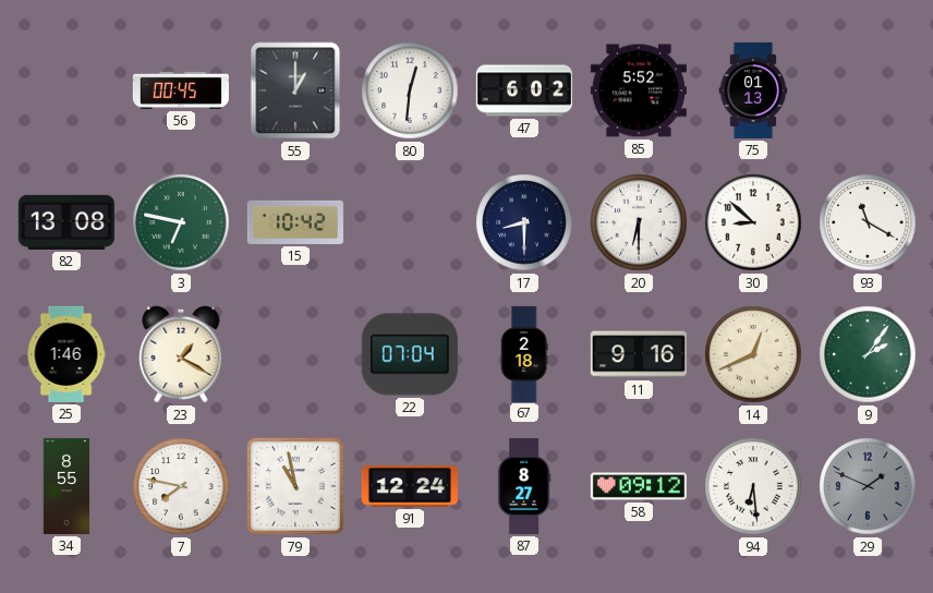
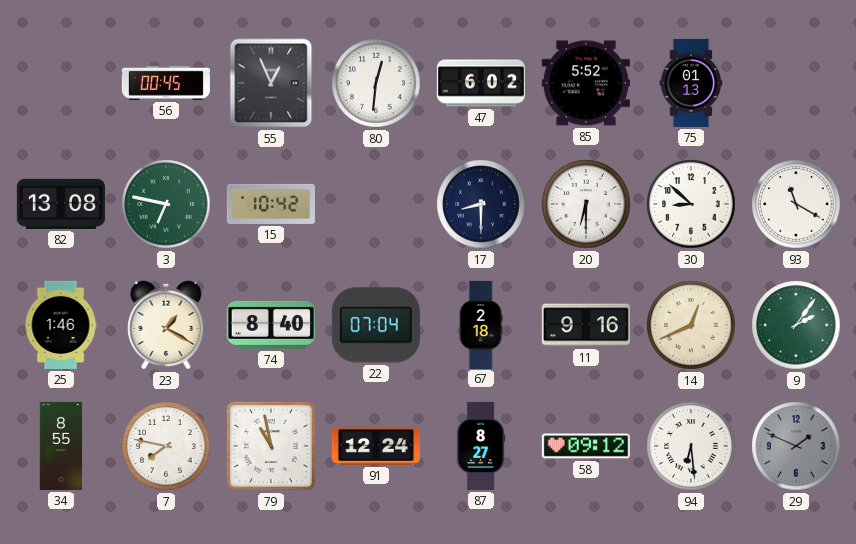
55: 1:00 -> 12:56 (271, 83)
74: none -> 8:40 (271, 325)
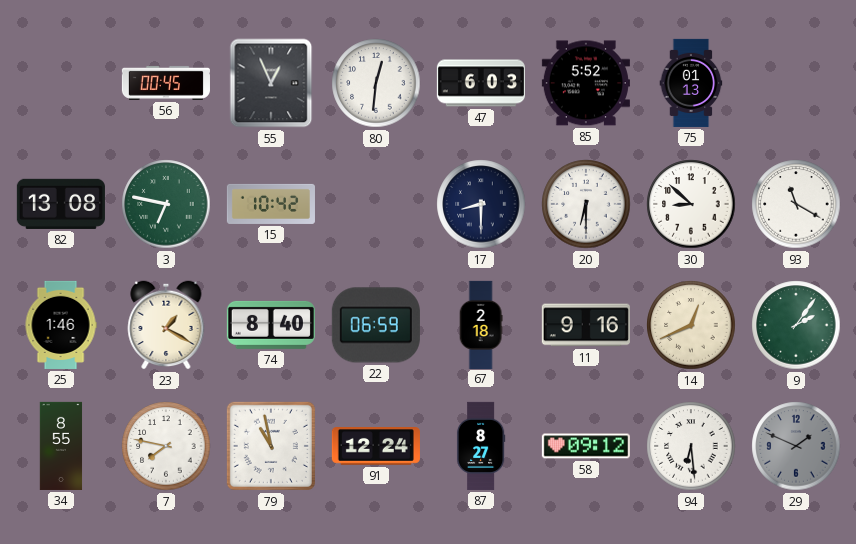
47: 6:02 -> 6:03 (481, 83)
22: 07:04 -> 06:59 (376, 325)
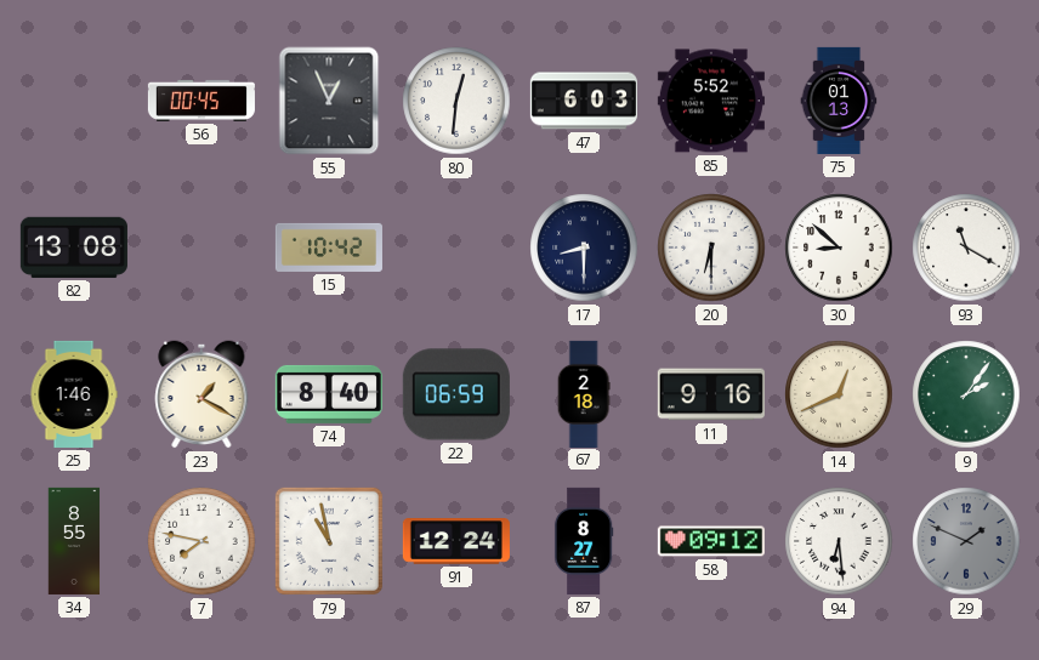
3: 6:47 -> none (166, 204)
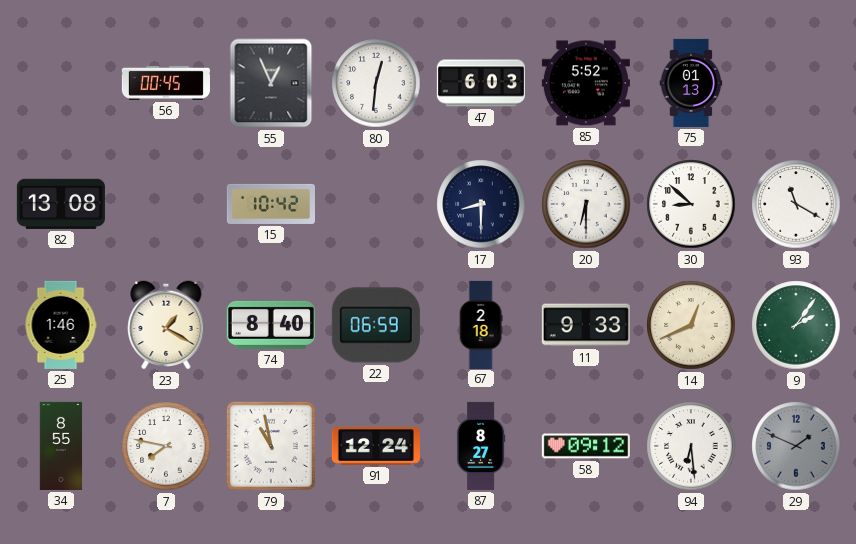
11: 9:16 -> 9:33 (586, 325)
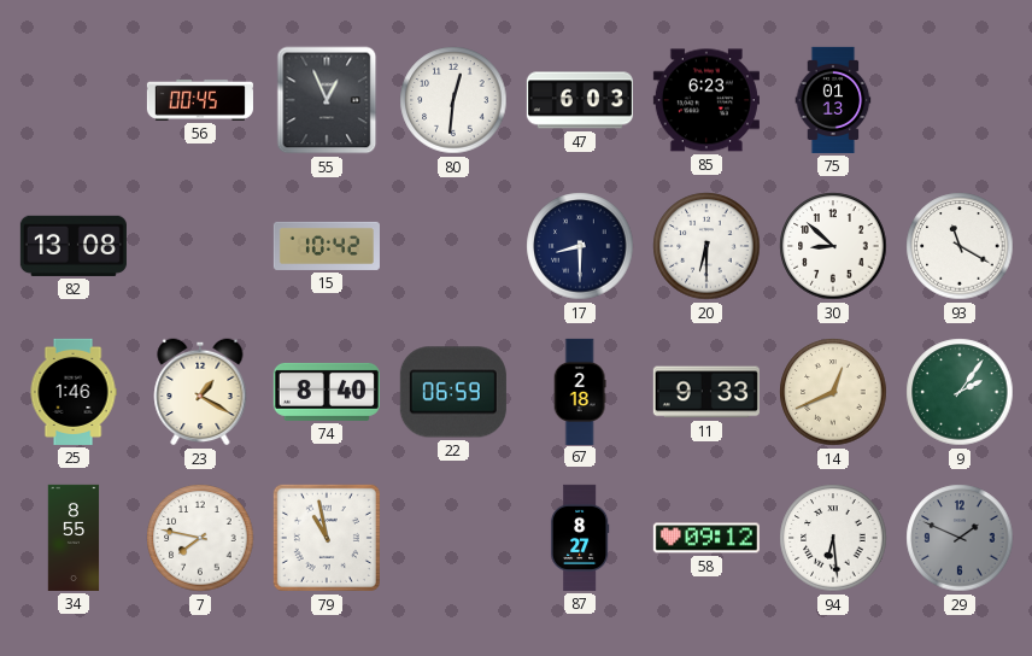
85: 5:52 -> 6:23 (706, 100)
91: 12:24 -> none (376, 447)
